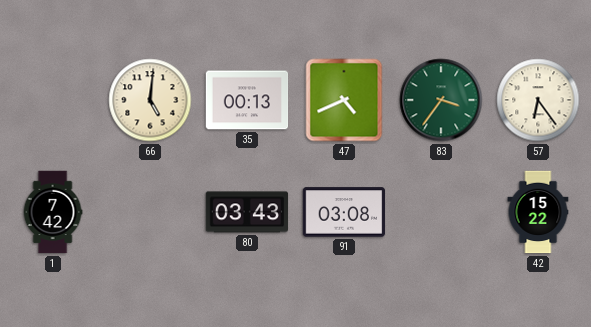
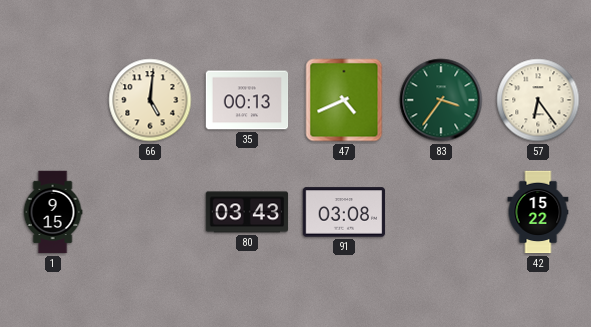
1: 7:42 -> 9:15 (53, 212)
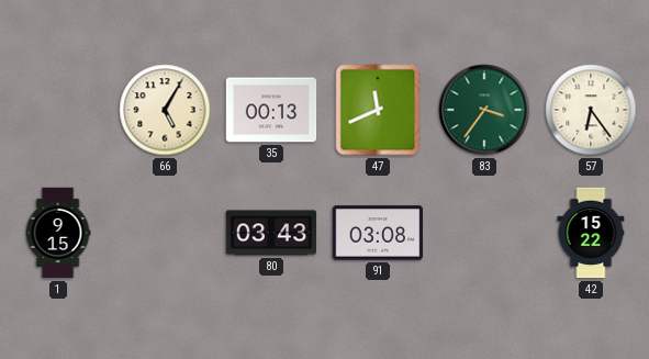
66: 5:01 -> 5:05 (165, 110)
47: 4:41 -> 11:41 (378, 110)
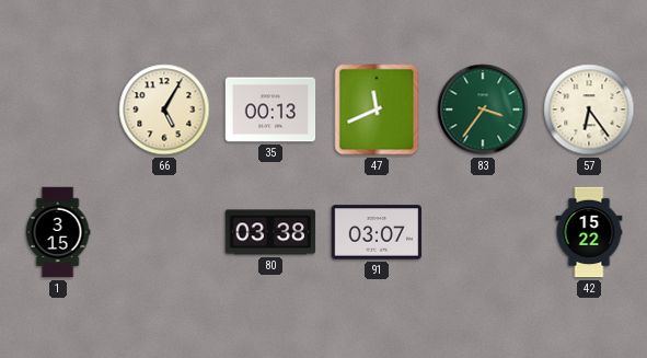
1: 9:15 -> 3:15 (58, 232)
80: 03:43 -> 03:38 (270, 232)
91: 03:08 -> 03:07 (377, 232)
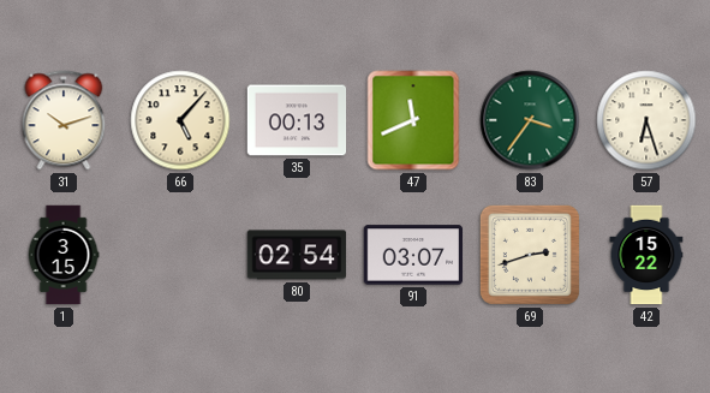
31: none -> 10:12 (64, 120)
66: 5:05 -> 5:07 (180, 120)
57: 6:24 -> 6:27 (646, 120)
80: 03:38 -> 02:54 (297, 255)
69: none -> 2:42 (530, 255)
